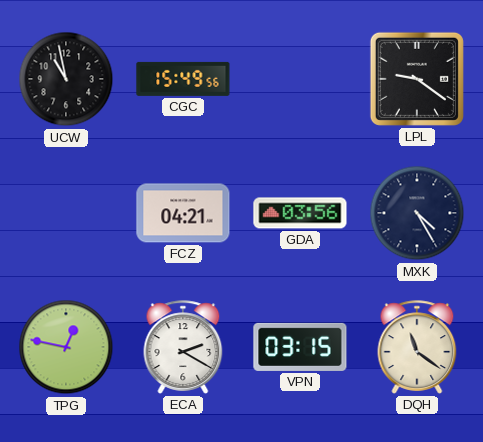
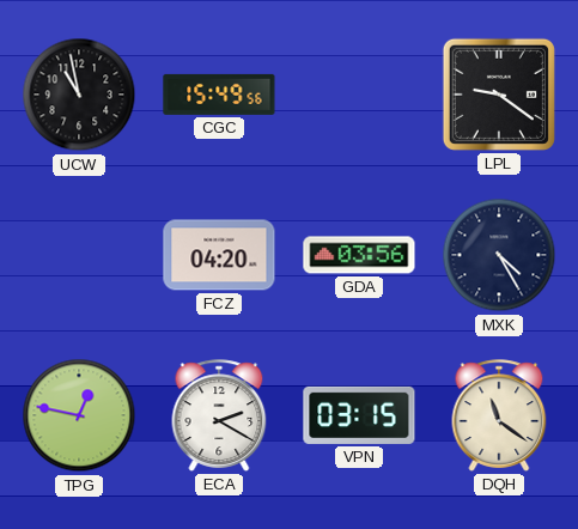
FCZ: 04:21 -> 04:20 (219, 255)
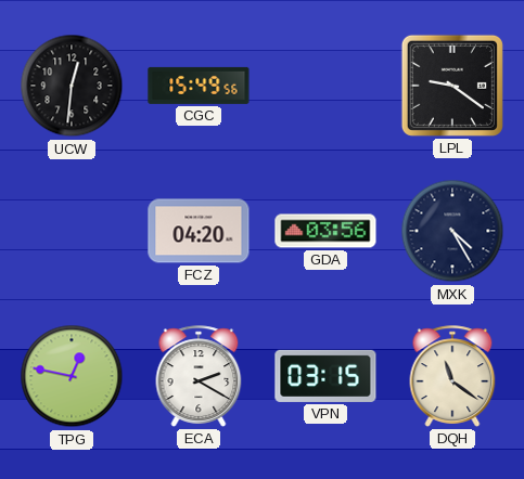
UCW: 10:58 -> 12:31 (72, 86)
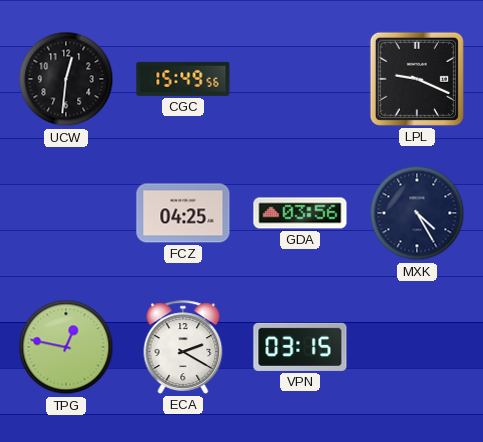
LPL: 9:21 -> 9:19 (417, 79)
FCZ: 04:20 -> 04:25 (183, 213)
DQH: 11:21 -> none (452, 376)
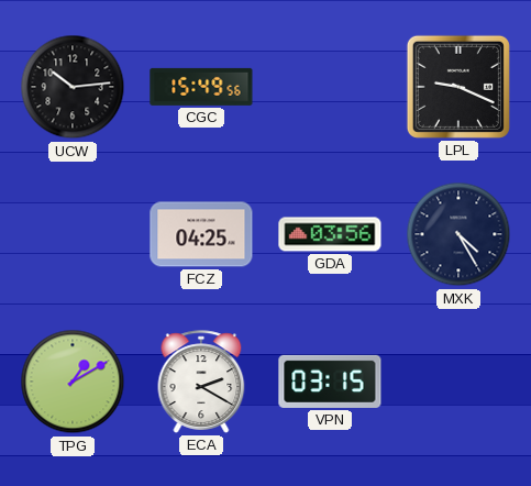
UCW: 12:31 -> 10:14 (73, 87)
TPG: 12:47 -> 1:10 (73, 382)
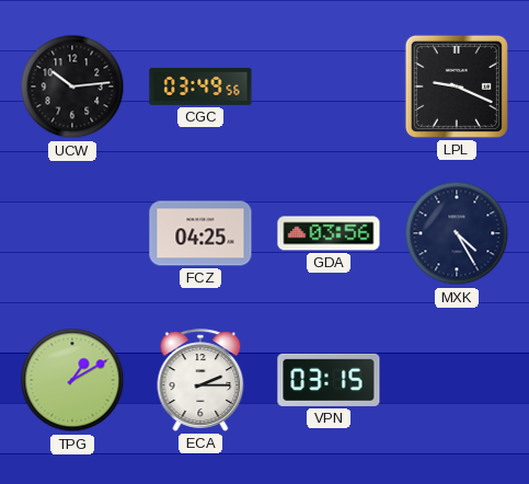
CGC: 15:49 -> 03:49 (200, 87)
ECA: 2:20 -> 2:15 (200, 380)
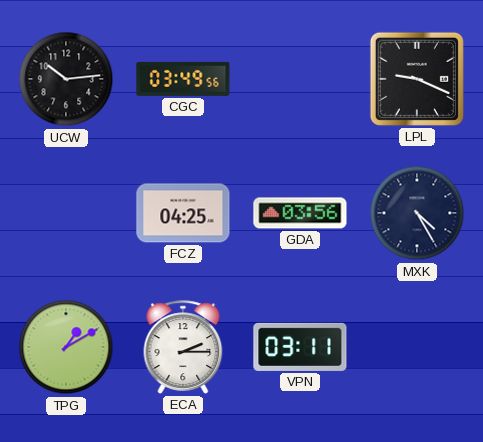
VPN: 03:15 -> 03:11 (300, 347)
